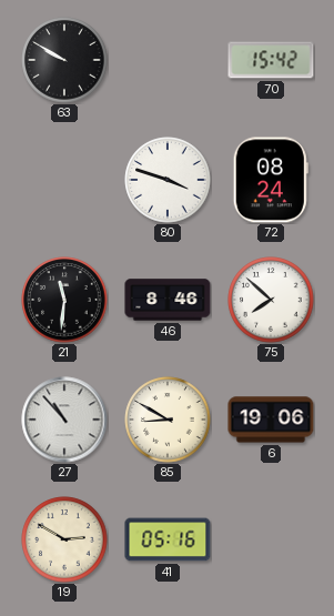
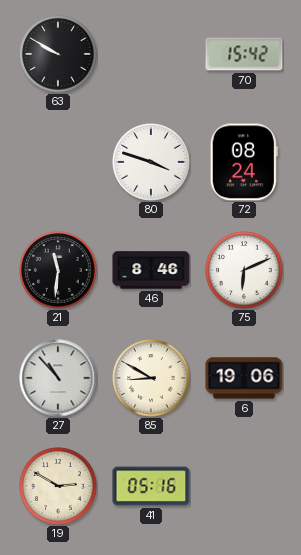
75: 7:52 -> 6:11 (244, 270)
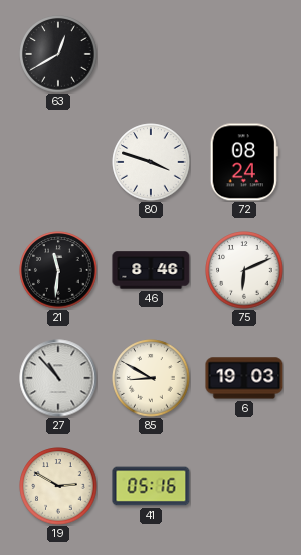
63: 9:50 -> 12:40 (58, 54)
70: 15:42 -> none (244, 54)
6: 19:06 -> 19:03 (244, 378)
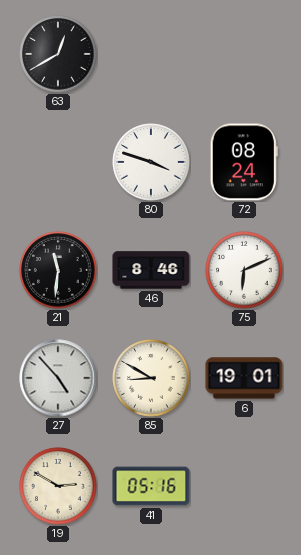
27: 10:53 -> 4:53 (58, 378)
6: 19:03 -> 19:01 (244, 378)
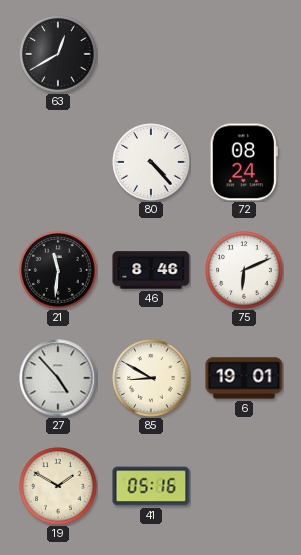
80: 3:48 -> 4:23 (151, 162)
19: 2:50 -> 1:50 (58, 486)
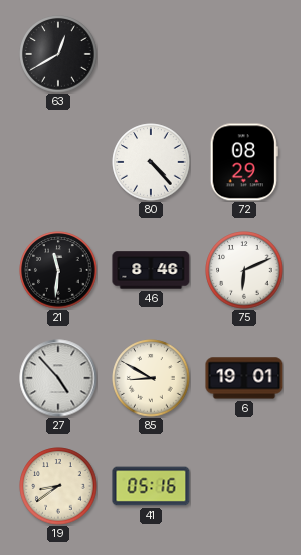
72: 08:24 -> 08:29 (244, 162)
19: 1:50 -> 8:39 (58, 486)
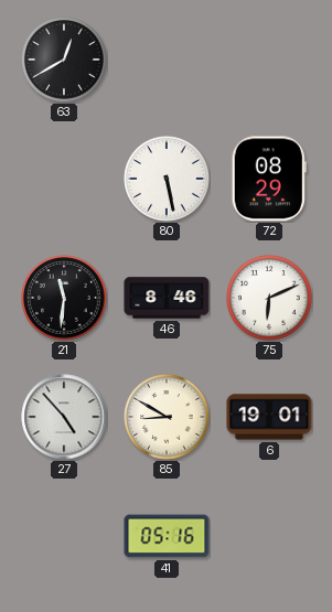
80: 4:23 -> 5:28 (167, 179)
19: 8:39 -> none (58, 486)
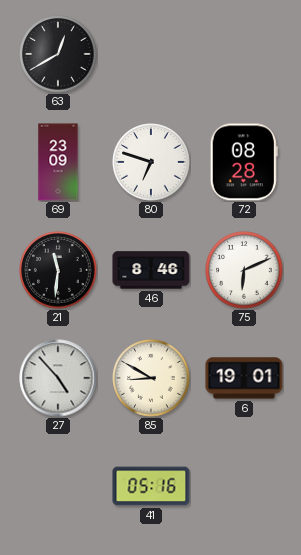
69: none -> 23:09 (58, 162)
80: 5:28 -> 6:48 (151, 162)
72: 08:29 -> 08:28 (244, 162)
